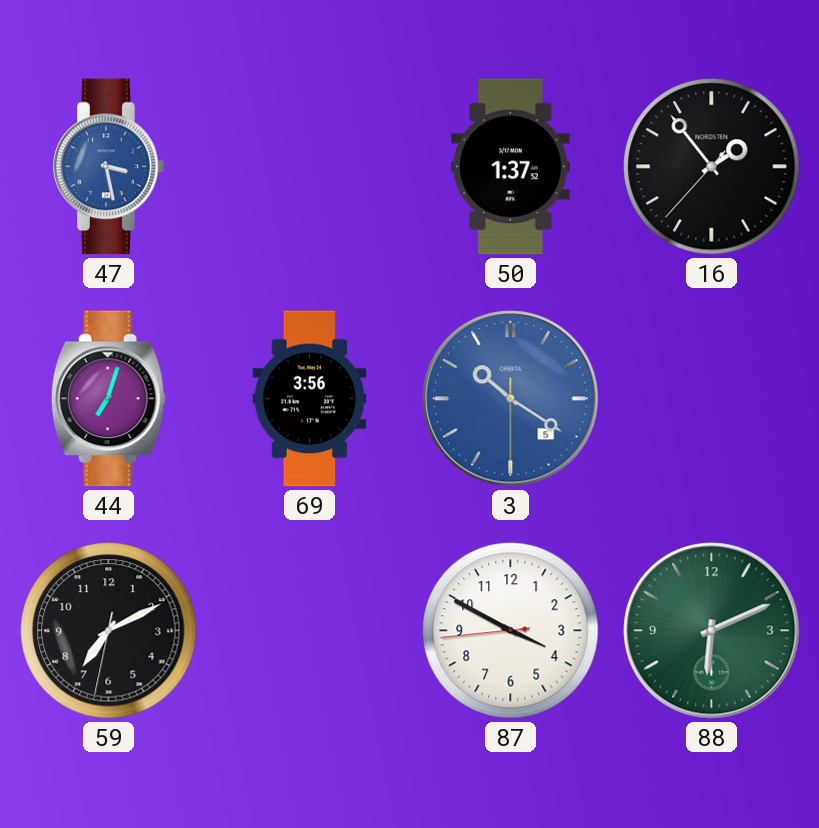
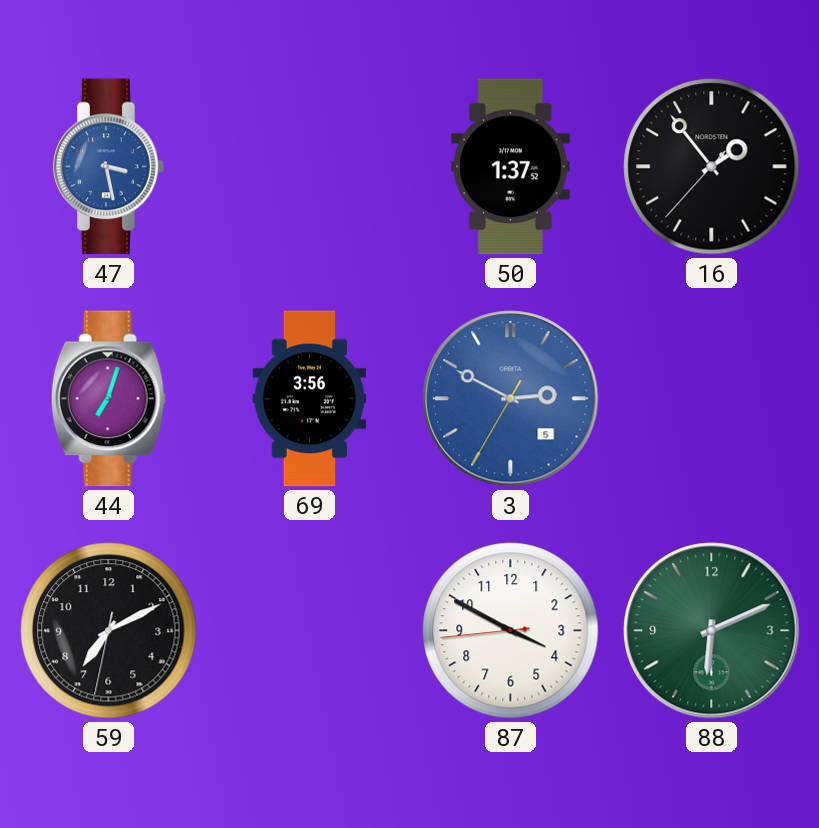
3: 10:20 -> 2:49 (511, 399)
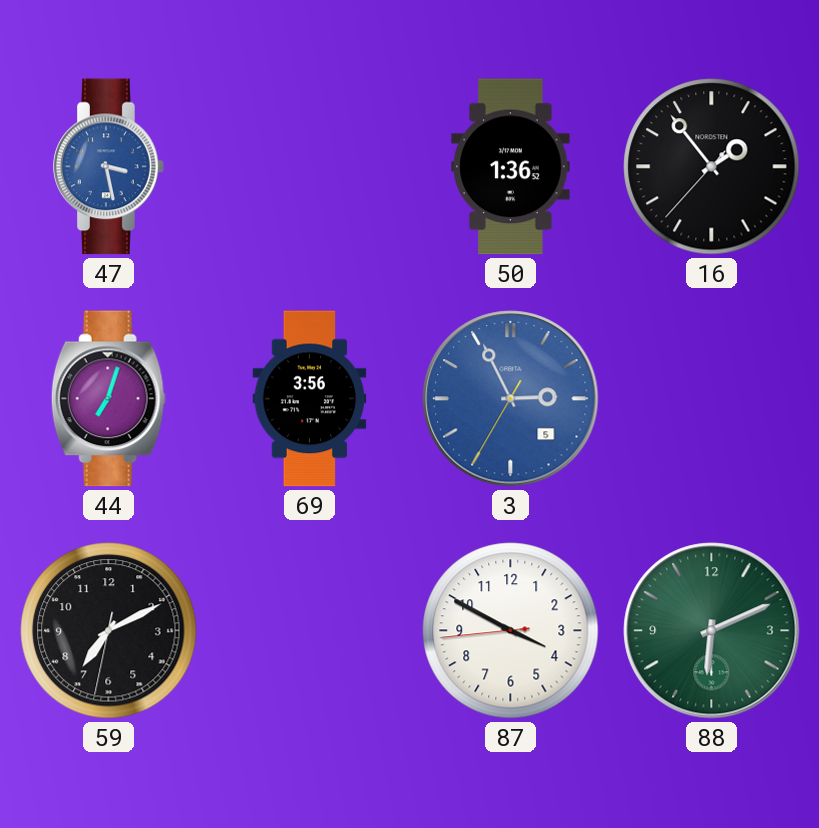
50: 1:37 -> 1:36 (511, 167)
3: 2:49 -> 2:55 (511, 399)
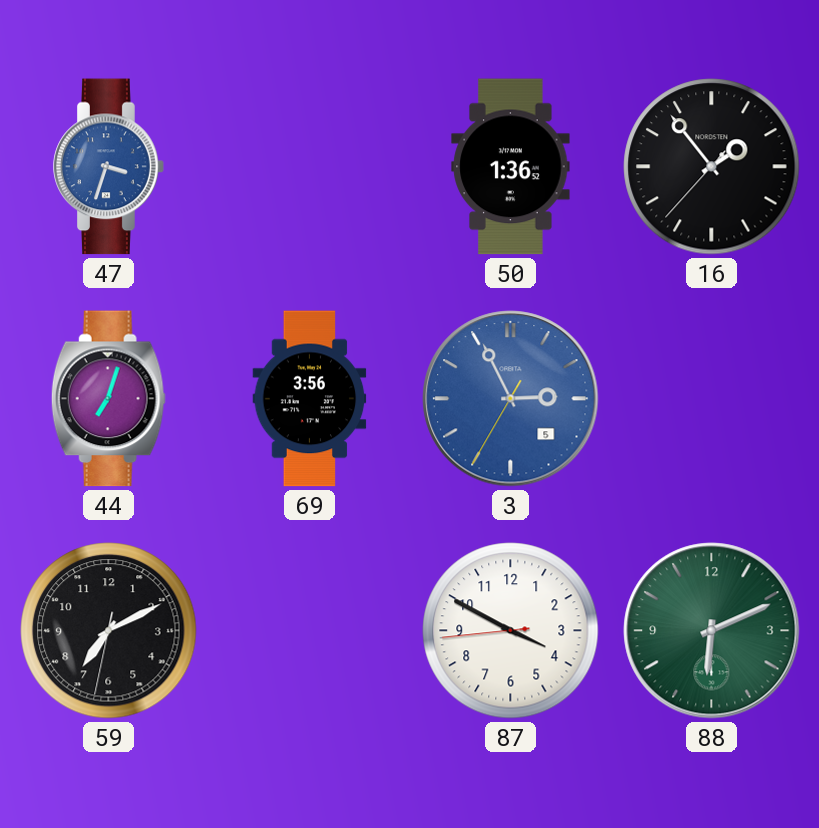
47: 3:28 -> 3:33 (109, 167)
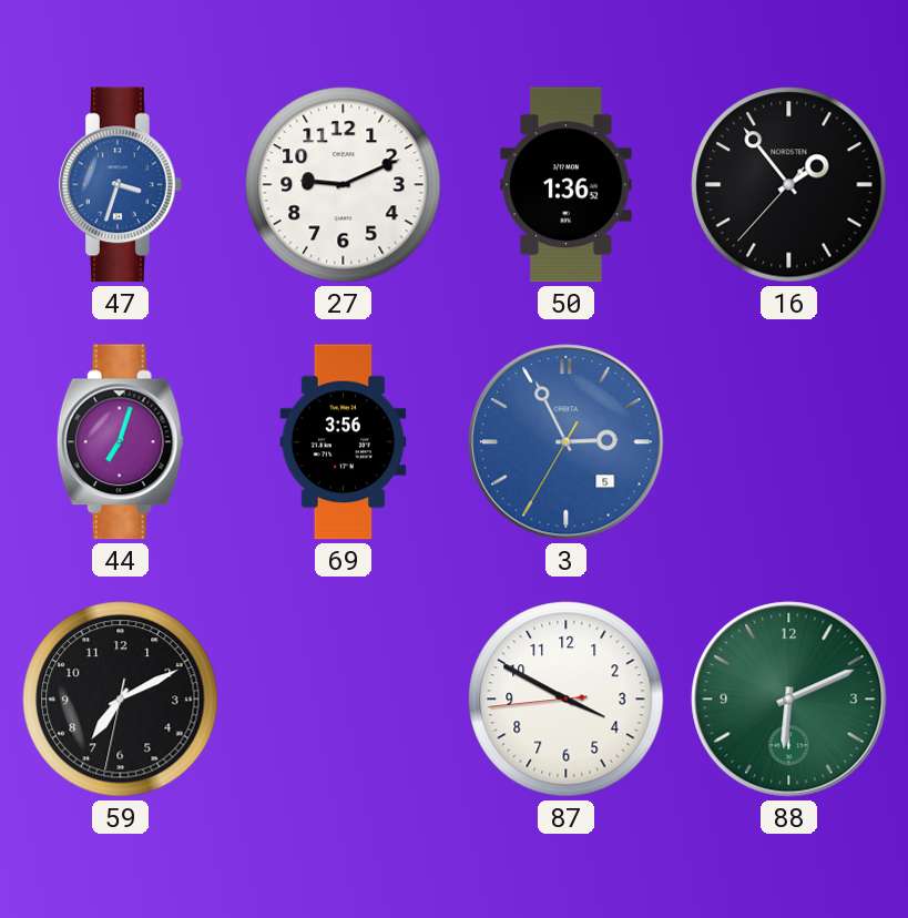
27: none -> 9:11 (344, 185)
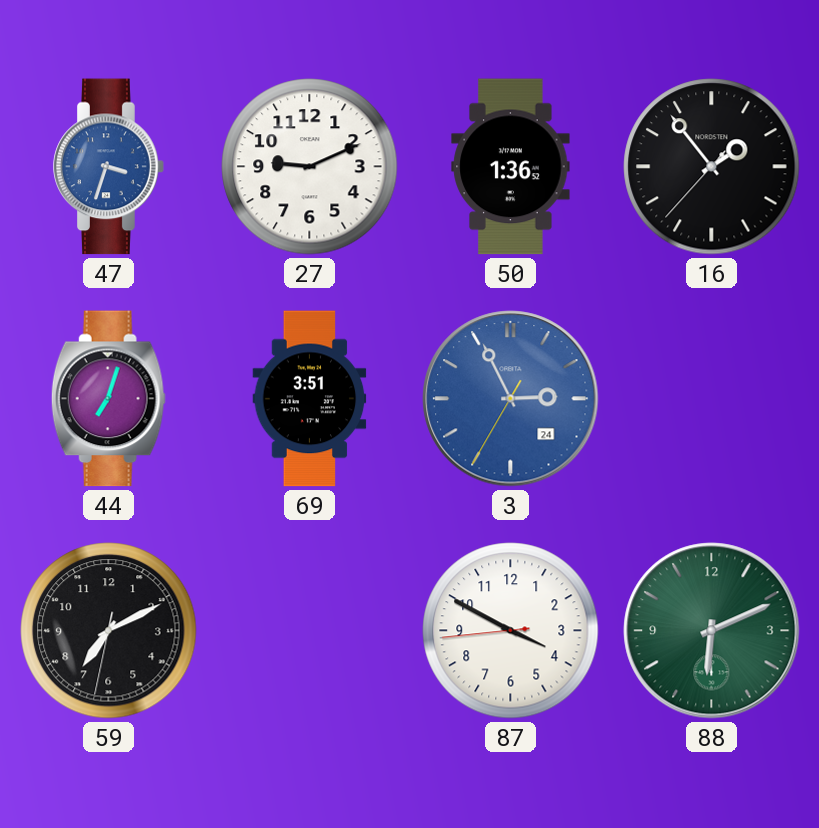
69: 3:56 -> 3:51 (310, 399)
3 date: 5 -> 24 (511, 399)
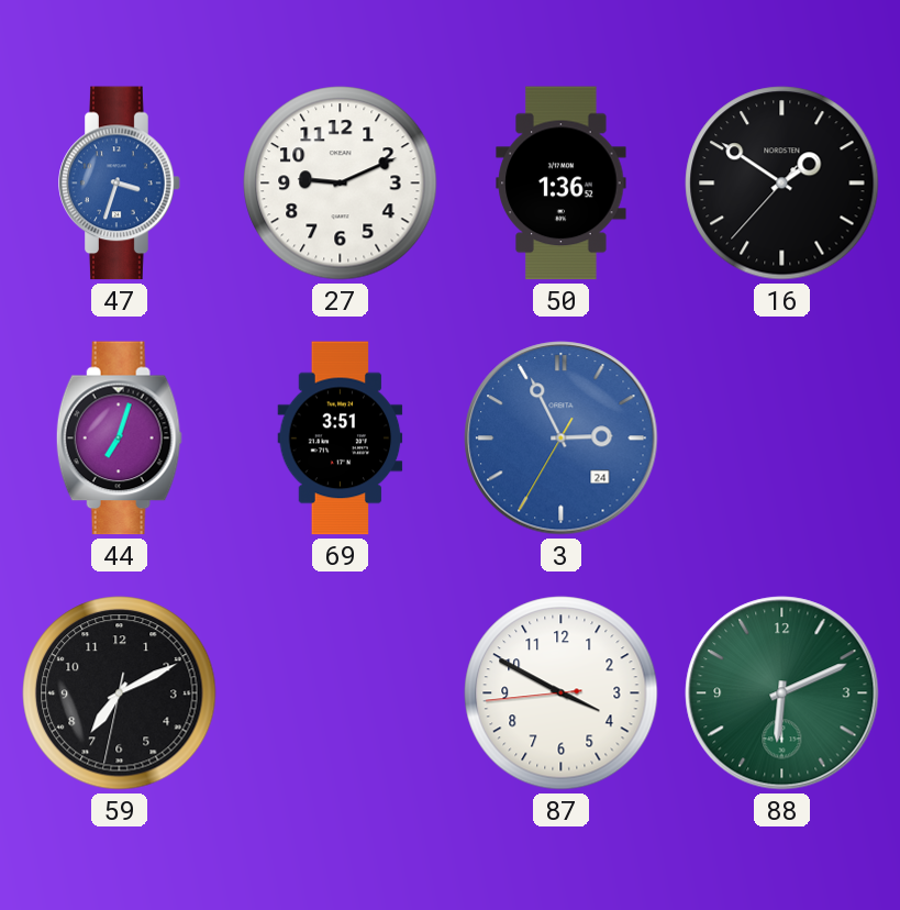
16: 1:53 -> 1:50 (782, 184)
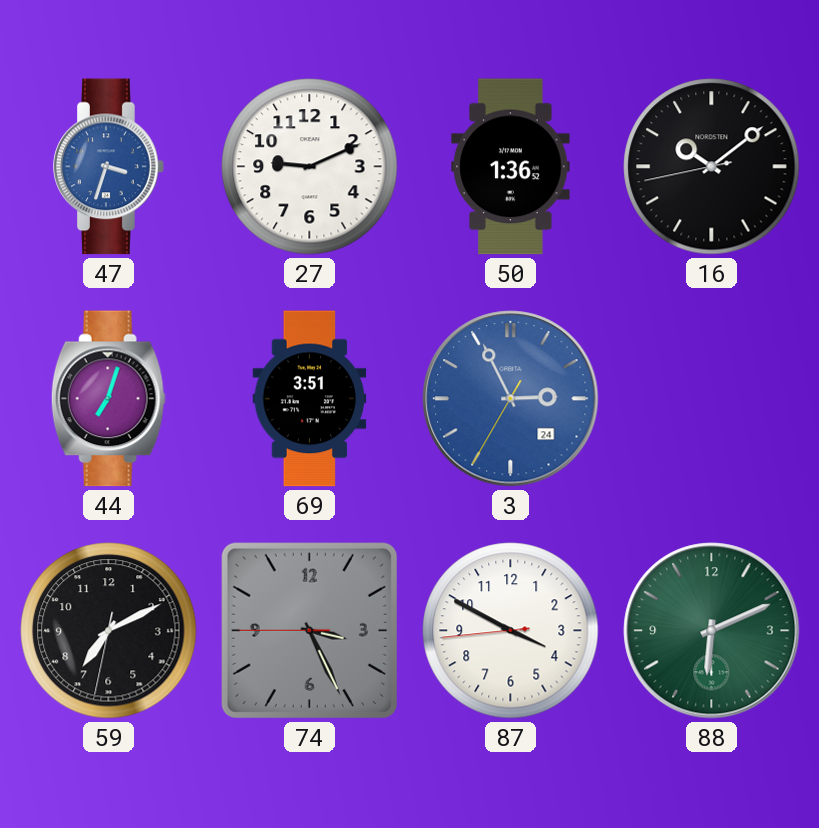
16: 1:50 -> 10:08 (712, 167)
74: none -> 3:25 (309, 630)
